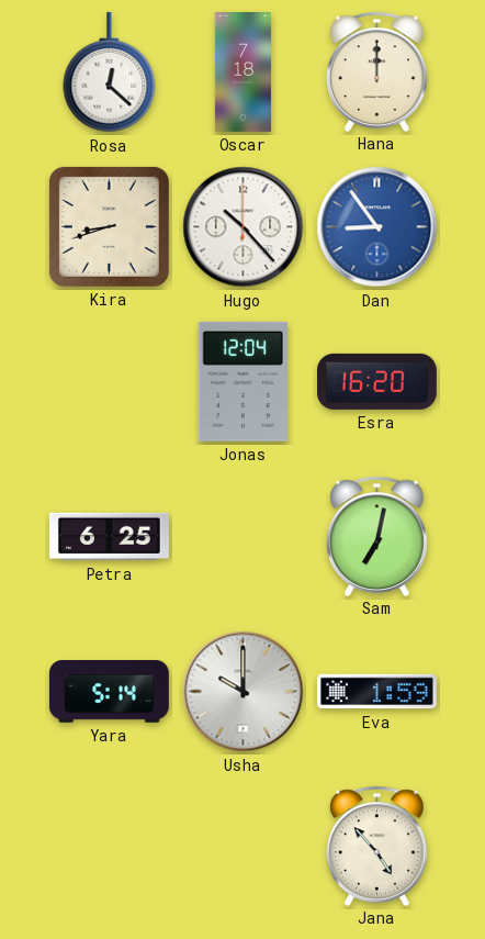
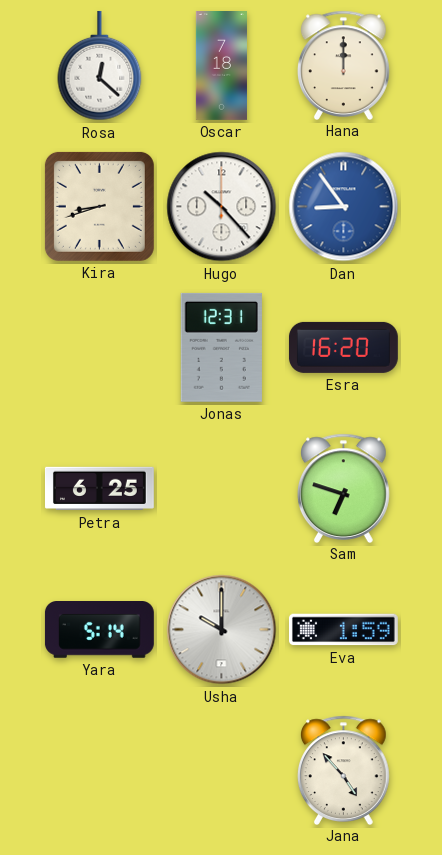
Jonas: 12:04 -> 12:31 (221, 347)
Sam: 7:02 -> 6:48 (344, 488)
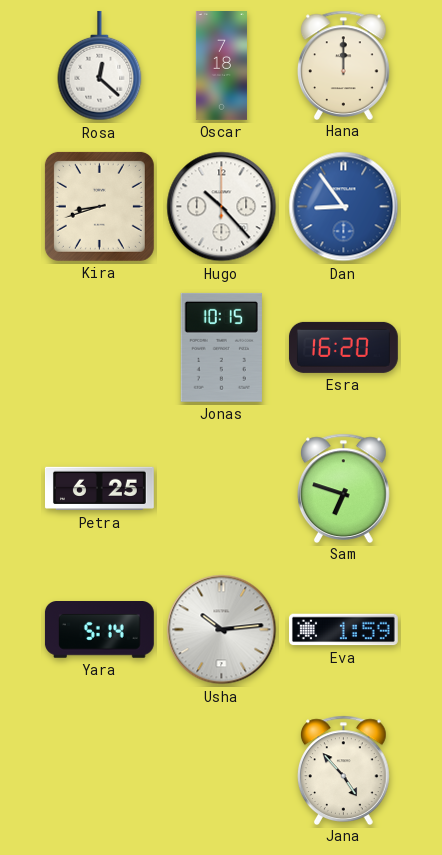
Jonas: 12:31 -> 10:15 (221, 347)
Usha: 10:00 -> 10:14 (222, 630)
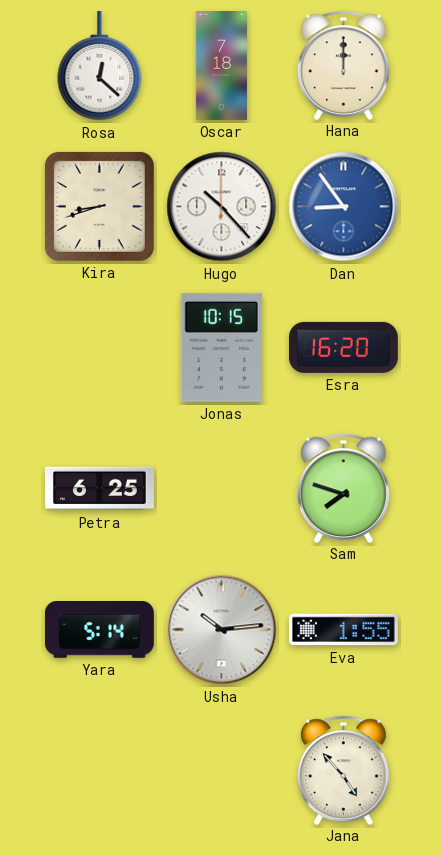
Sam: 6:48 -> 7:48 (344, 488)
Eva: 1:59 -> 1:55 (343, 630)
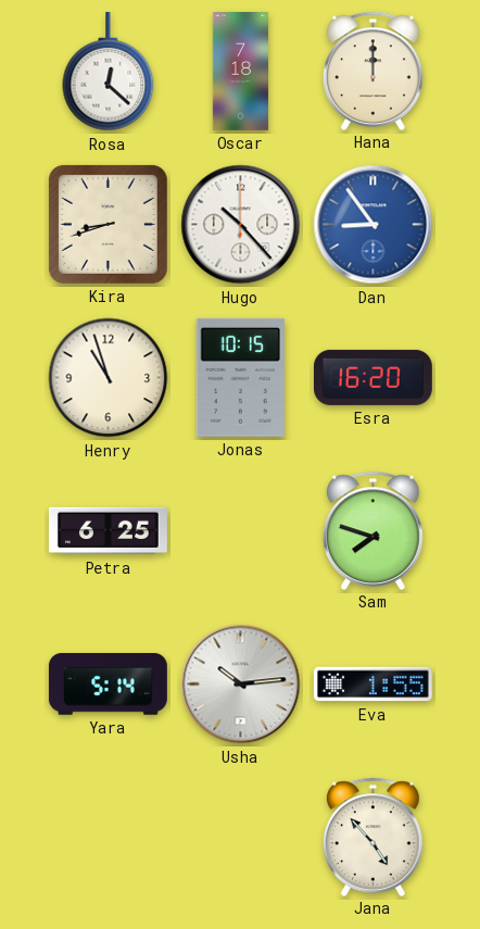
Henry: none -> 10:57 (109, 378)
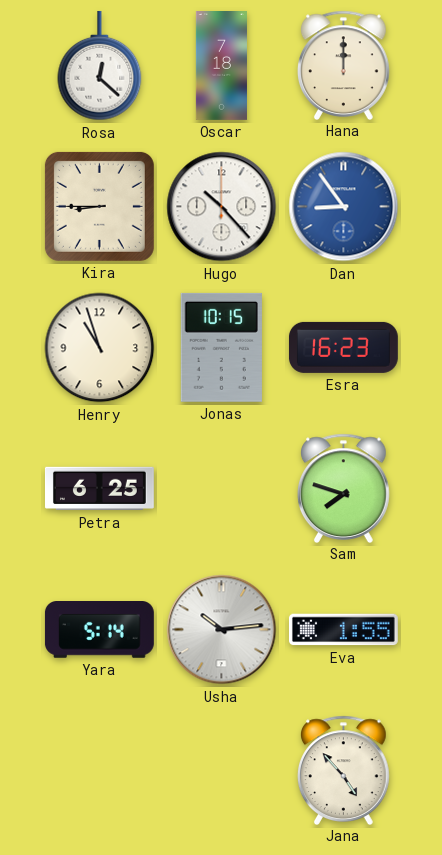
Kira: 8:42 -> 8:45 (99, 206)
Esra: 16:20 -> 16:23 (343, 347)
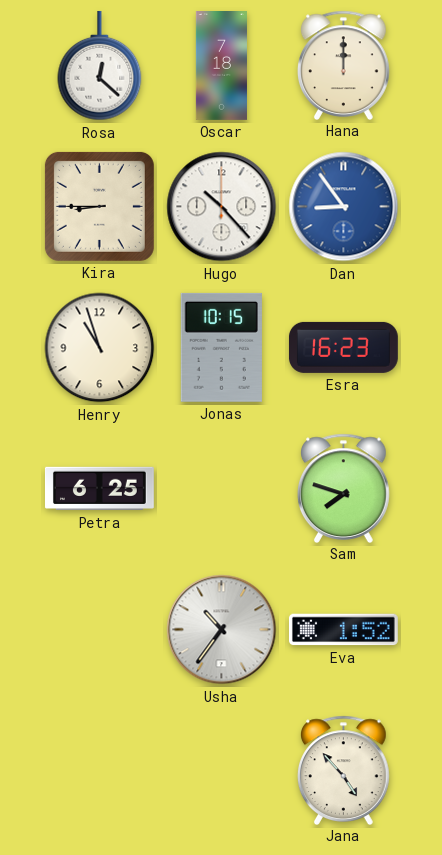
Yara: 5:14 -> none (99, 630)
Usha: 10:14 -> 10:36 (222, 630)
Eva: 1:55 -> 1:52 (343, 630)
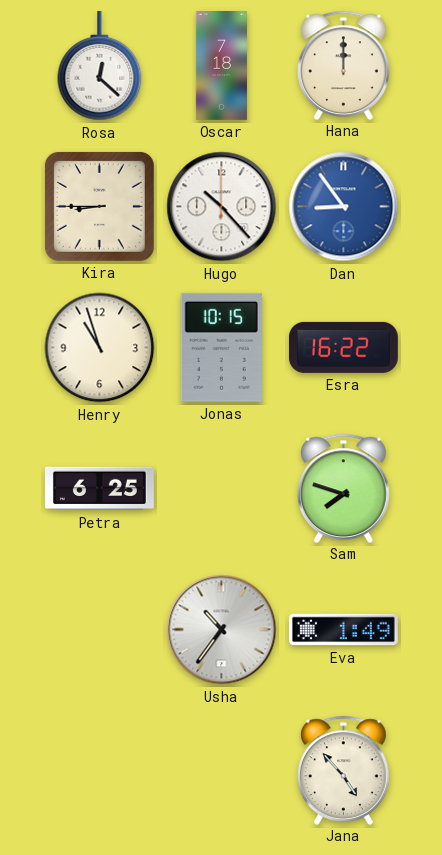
Esra: 16:23 -> 16:22 (343, 347)
Eva: 1:52 -> 1:49 (343, 630)
